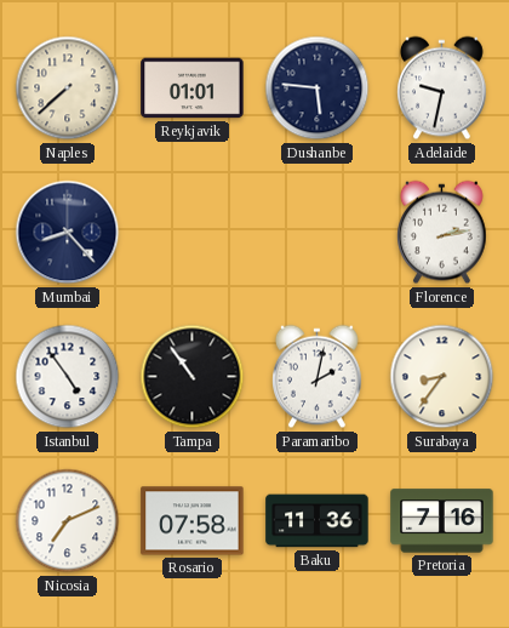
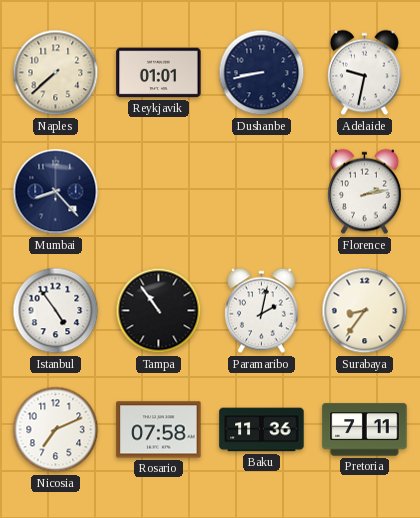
Dushanbe: 5:46 -> 8:43 (262, 73)
Pretoria: 7:16 -> 7:11 (365, 430)
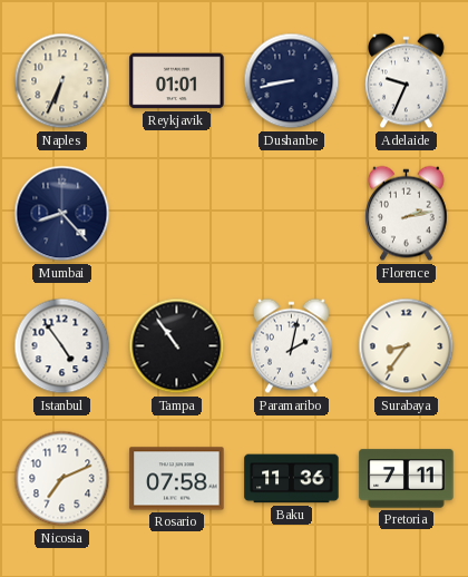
Naples: 7:38 -> 6:34 (62, 81)
Adelaide: 9:32 -> 9:34 (407, 81)
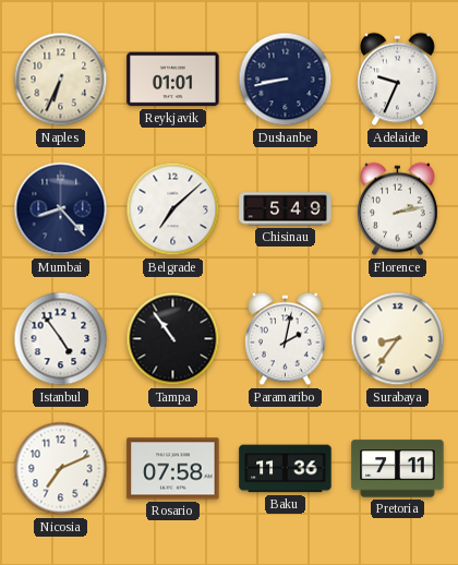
Belgrade: none -> 7:08 (173, 209)
Chisinau: none -> 5:49 (286, 209)
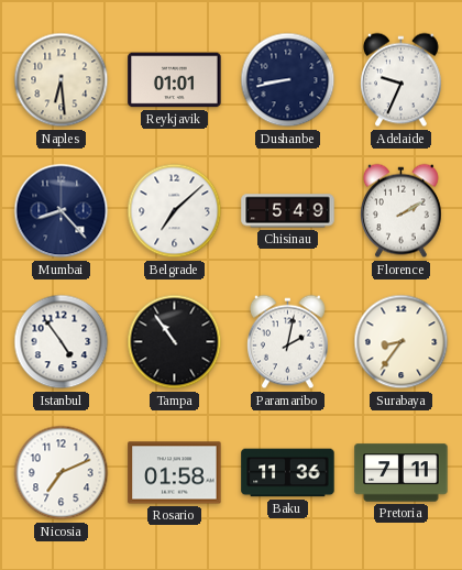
Naples: 6:34 -> 6:29 (62, 80)
Florence: 2:13 -> 2:10 (402, 211)
Rosario: 07:58 -> 01:58 (175, 473)
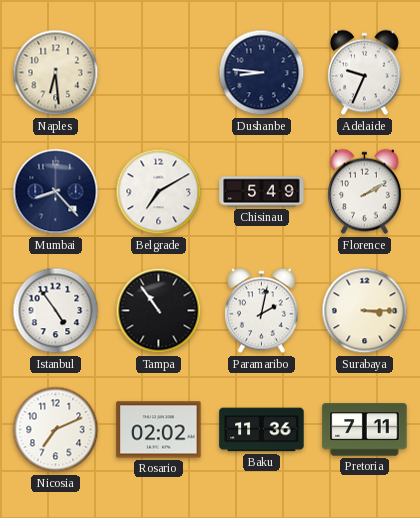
Reykjavik: 01:01 -> none (175, 80)
Dushanbe: 8:43 -> 8:46 (262, 73)
Belgrade: 7:08 -> 7:10 (159, 192)
Surabaya: 8:36 -> 3:15 (365, 311)
Rosario: 01:58 -> 02:02 (159, 430)
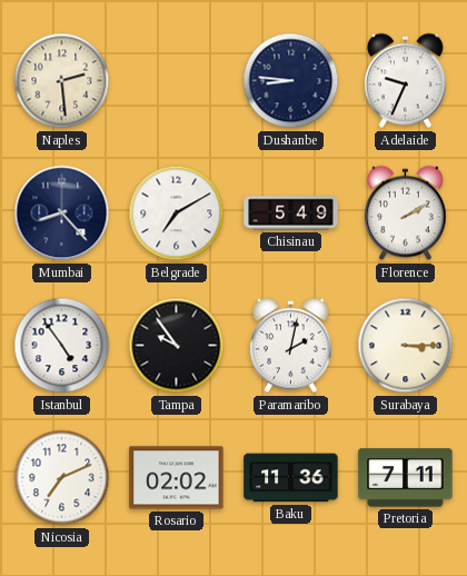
Naples: 6:29 -> 2:29 (62, 81)
Tampa: 10:54 -> 9:54 (177, 346)
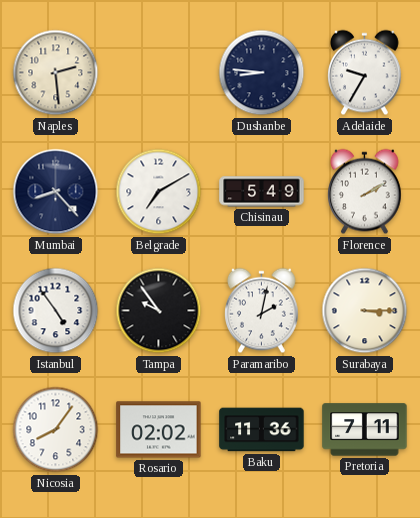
Adelaide: 9:34 -> 9:35 (365, 73)
Nicosia: 7:11 -> 8:06 (56, 430)
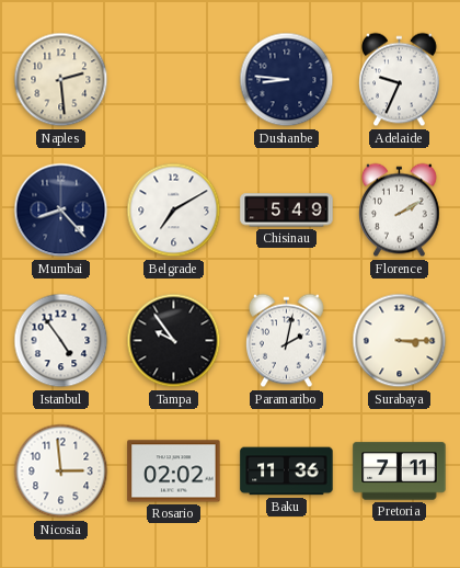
Adelaide: 9:35 -> 9:34 (400, 80)
Nicosia: 8:06 -> 2:59 (61, 472)
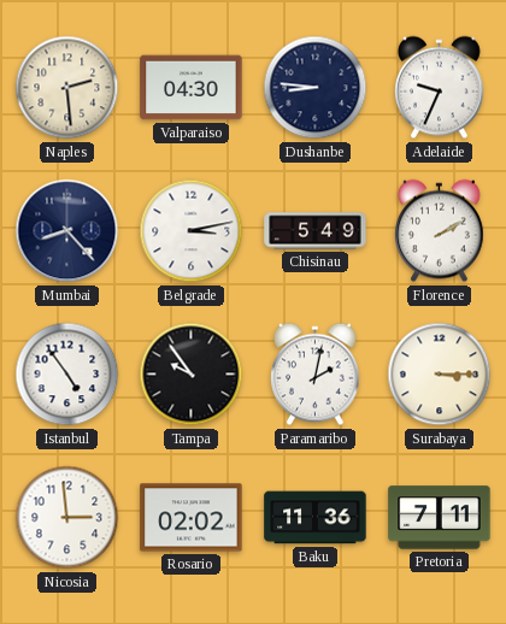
Valparaiso: none -> 04:30 (192, 88)
Belgrade: 7:10 -> 3:13 (192, 231)
